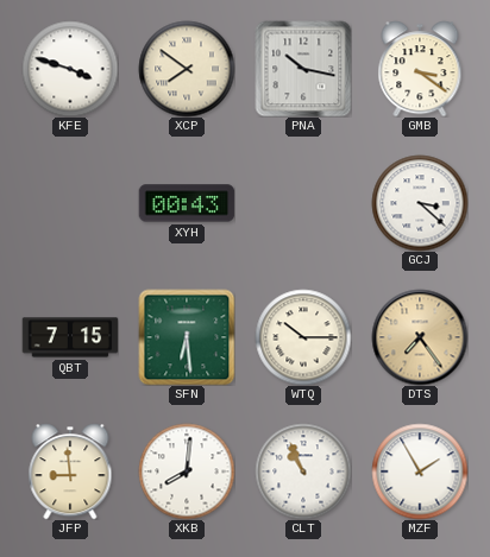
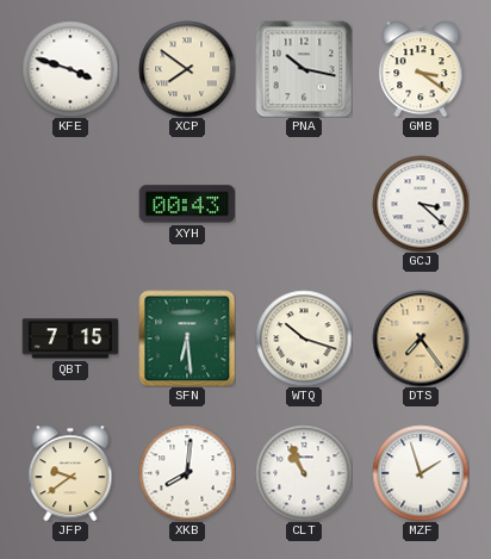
WTQ: 10:15 -> 10:18 (304, 338)
JFP: 8:59 -> 9:39 (70, 473)
MZF: 1:55 -> 1:57 (421, 473)
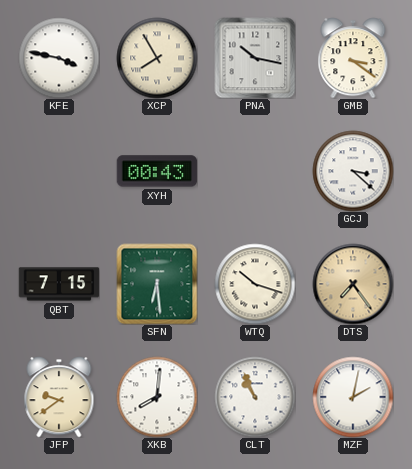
KFE: 3:48 -> 3:47 (59, 58)
XCP: 7:51 -> 7:55 (157, 58)
MZF: 1:57 -> 2:02 (353, 397)
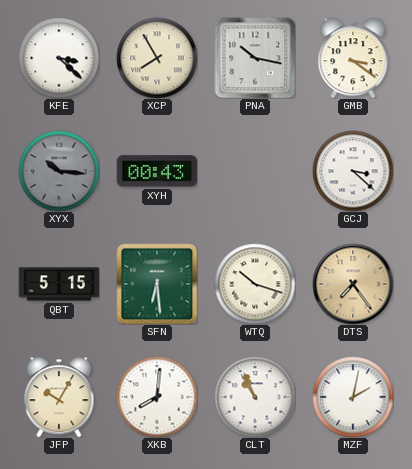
KFE: 3:47 -> 3:22 (59, 58)
XYX: none -> 10:16 (59, 171)
QBT: 7:15 -> 5:15 (59, 284)
JFP: 9:39 -> 10:05 (59, 397)
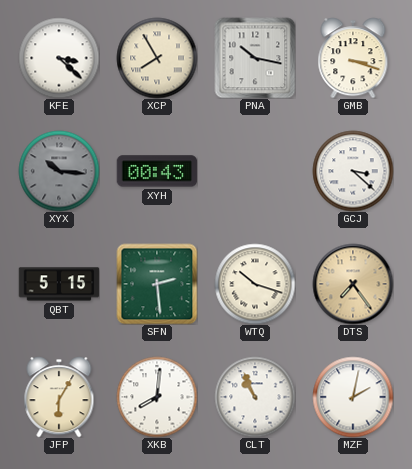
GMB: 3:21 -> 3:18 (353, 58)
SFN: 6:29 -> 2:29 (157, 284)
JFP: 10:05 -> 6:05 (59, 397)
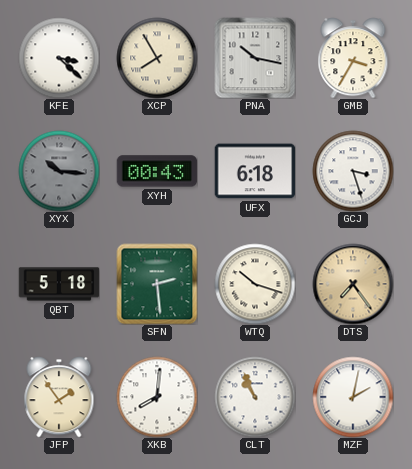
GMB: 3:18 -> 3:35 (353, 58)
UFX: none -> 6:18 (255, 171)
GCJ: 3:22 -> 3:27 (353, 171)
QBT: 5:15 -> 5:18 (59, 284)
JFP: 6:05 -> 1:54 (59, 397)
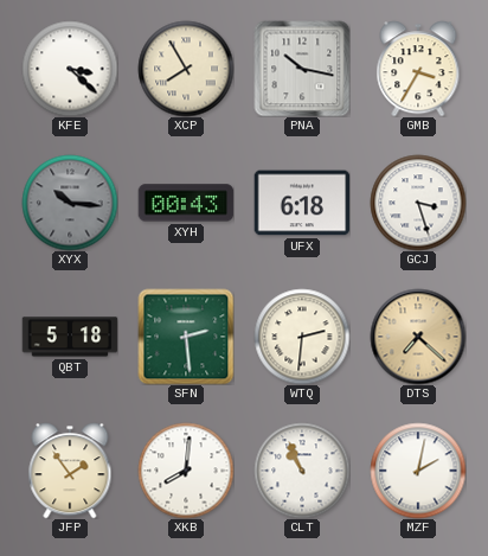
WTQ: 10:18 -> 2:31 (302, 337)
DTS: 7:24 -> 7:22 (418, 337)
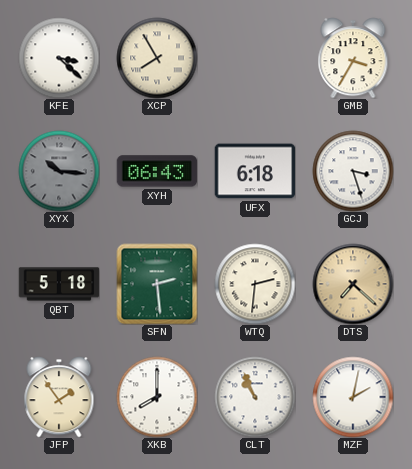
PNA: 10:17 -> none (302, 69)
XYH: 00:43 -> 06:43 (157, 171)
XKB: 8:01 -> 8:00 (157, 397)
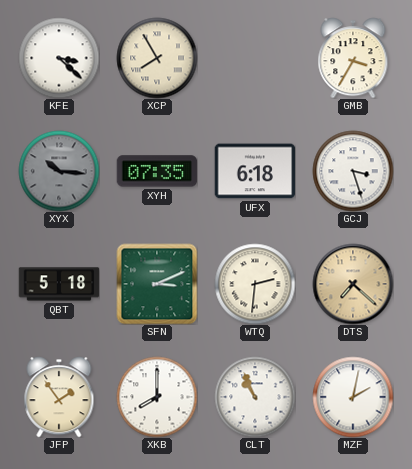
XYH: 06:43 -> 07:35 (157, 171)
SFN: 2:29 -> 3:11 (157, 284)
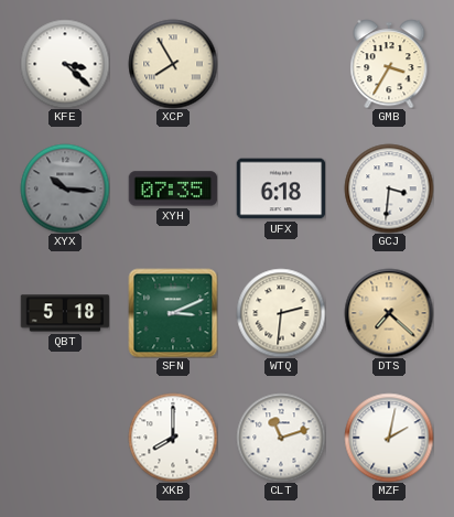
GCJ: 3:27 -> 3:31 (389, 189)
JFP: 1:54 -> none (59, 397)
CLT: 10:56 -> 11:12 (281, 438)
